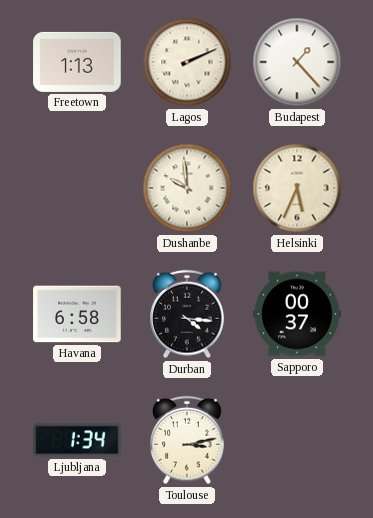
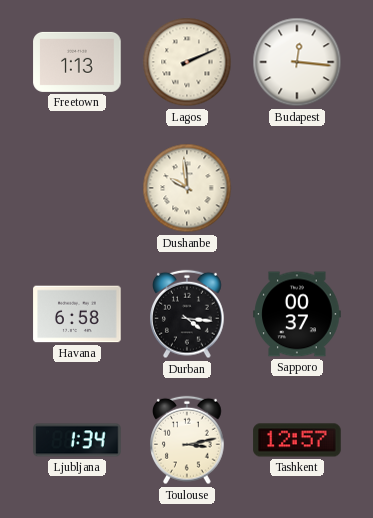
Budapest: 1:23 -> 12:16 (297, 62)
Helsinki: 5:34 -> none (297, 188)
Tashkent: none -> 12:57 (297, 440)
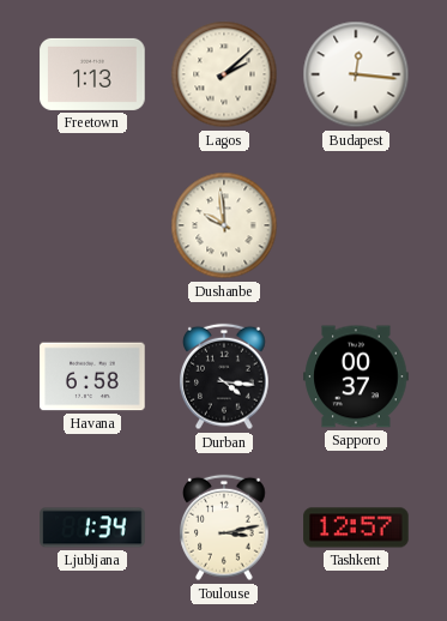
Lagos: 2:11 -> 2:08 (224, 74)
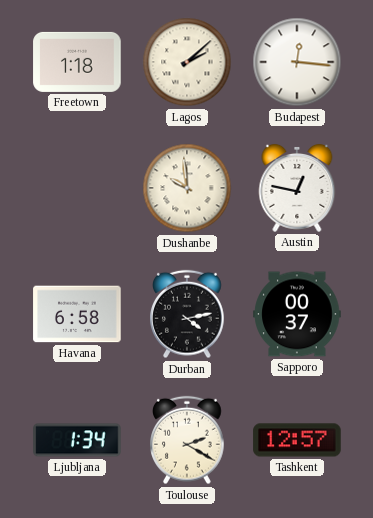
Freetown: 1:13 -> 1:18 (77, 62)
Austin: none -> 12:47 (297, 188)
Durban: 4:16 -> 4:13 (188, 314)
Toulouse: 3:13 -> 2:20 (188, 440)
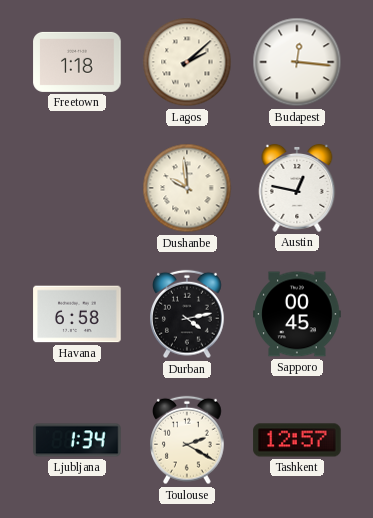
Sapporo: 00:37 -> 00:45 (297, 314)
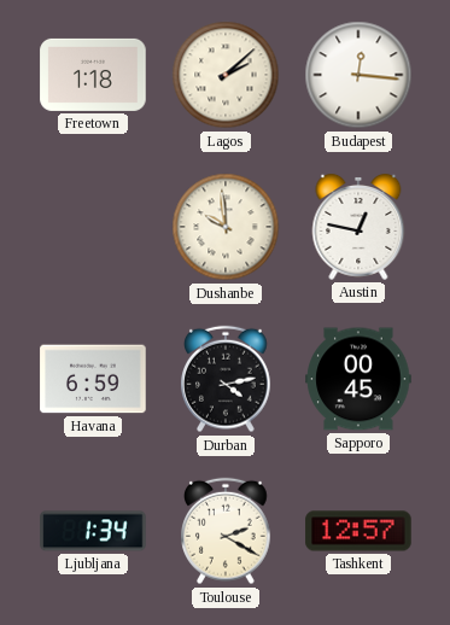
Havana: 6:58 -> 6:59 (93, 379)
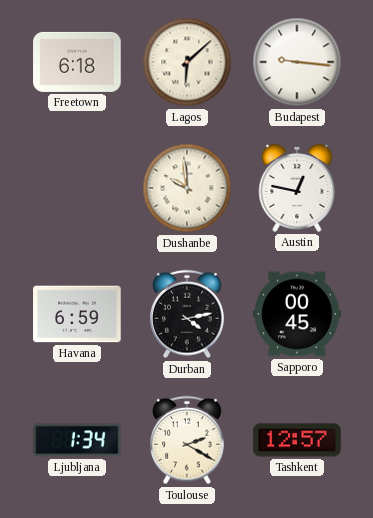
Freetown: 1:18 -> 6:18 (77, 62)
Lagos: 2:08 -> 6:08 (187, 62)
Budapest: 12:16 -> 9:16 (297, 62)
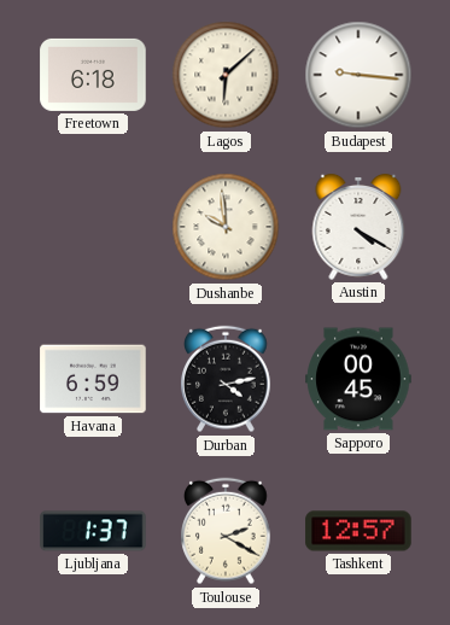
Austin: 12:47 -> 4:20 (358, 227)
Ljubljana: 1:34 -> 1:37 (93, 531)
